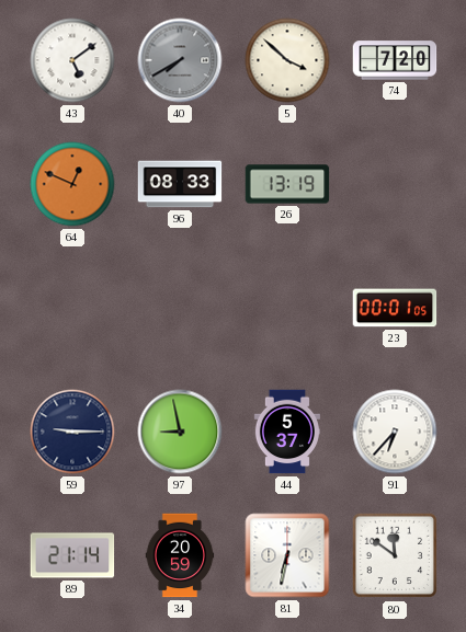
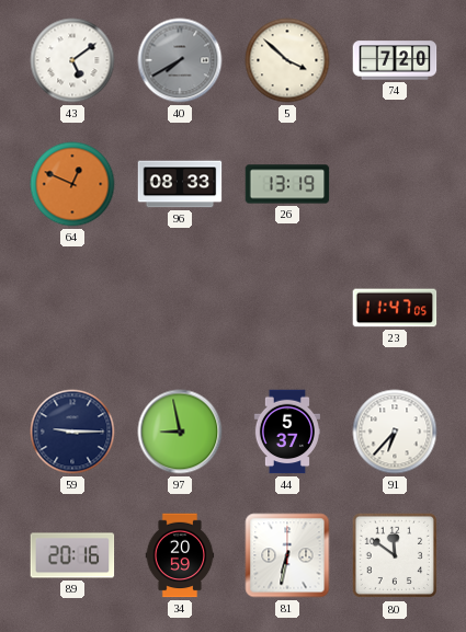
23: 00:01 -> 11:47 (395, 308)
89: 21:14 -> 20:16 (72, 555)
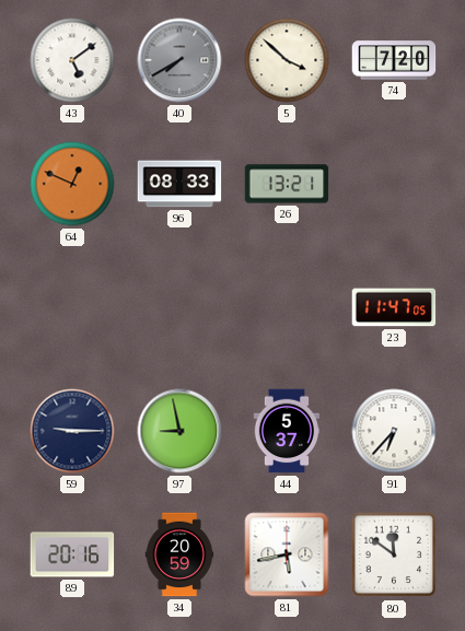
26: 13:19 -> 13:21 (287, 184)
81: 6:32 -> 5:43 (287, 554)
